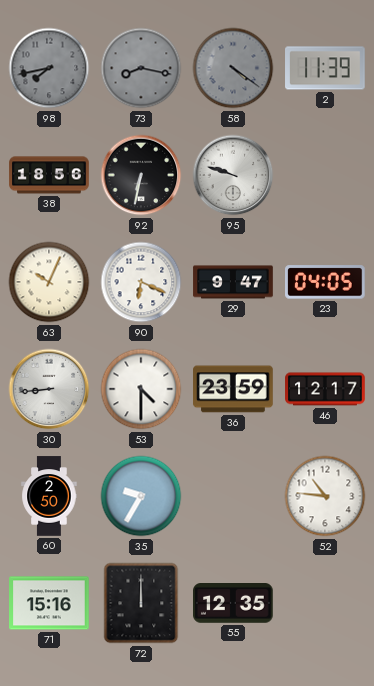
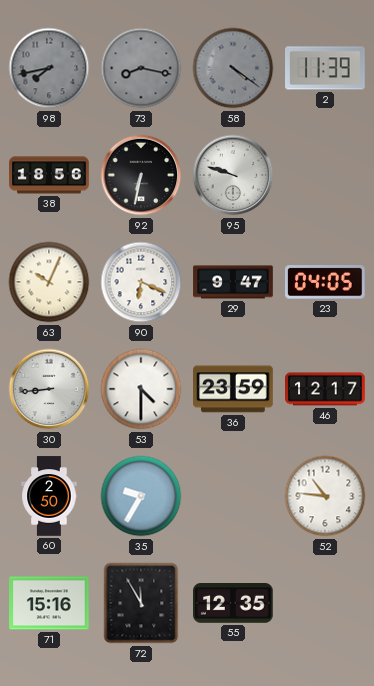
72: 12:00 -> 11:55 (141, 603)
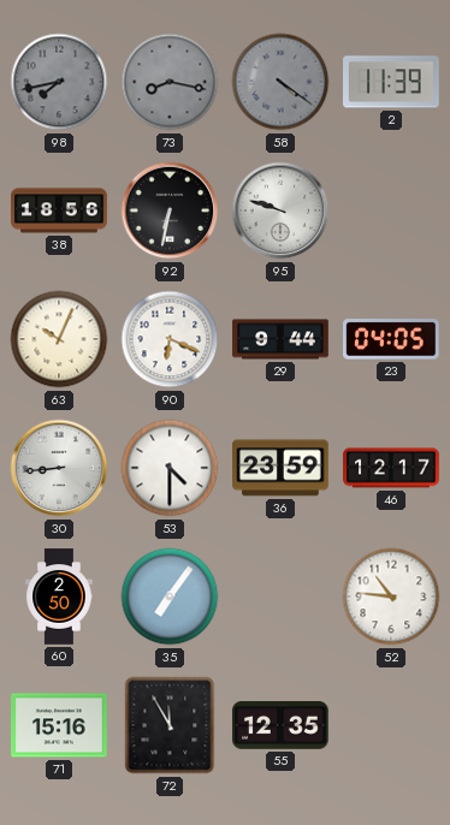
29: 9:47 -> 9:44 (280, 339)
35: 9:35 -> 7:06 (170, 597)
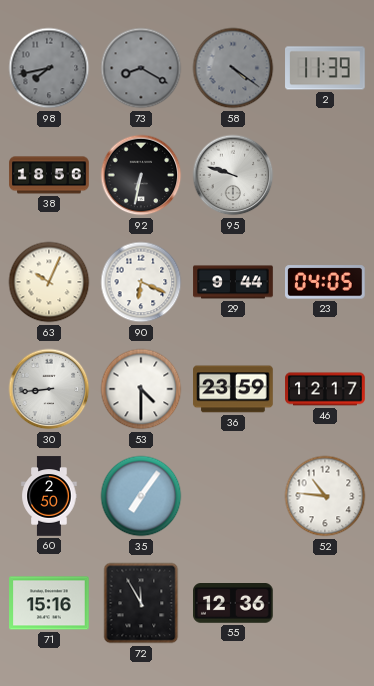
73: 8:17 -> 8:20 (141, 68)
55: 12:35 -> 12:36 (233, 604)
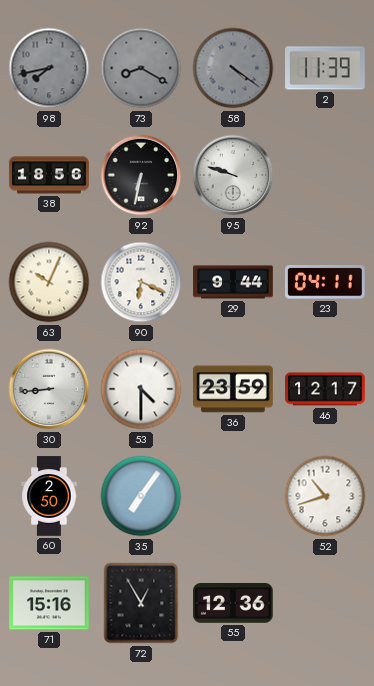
23: 04:05 -> 04:11 (326, 282)
52: 10:46 -> 10:42 (325, 496)
72: 11:55 -> 12:55 (141, 603)
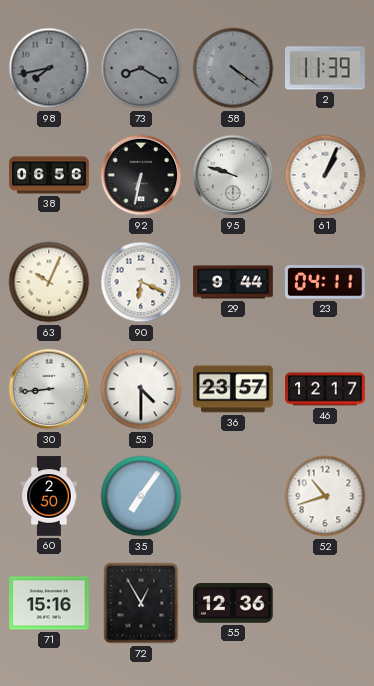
38: 18:56 -> 06:56 (49, 175)
61: none -> 1:04 (325, 175)
36: 23:59 -> 23:57 (233, 389)
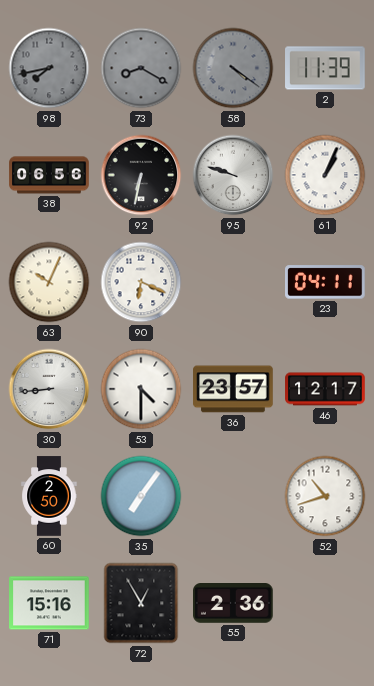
29: 9:44 -> none (233, 282)
55: 12:36 -> 2:36 (233, 604)
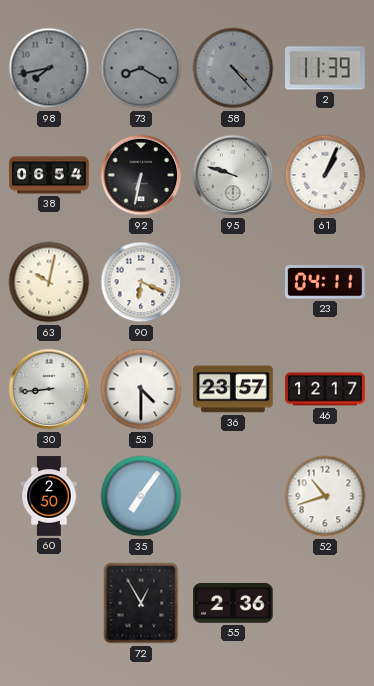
58: 4:21 -> 4:23 (233, 68)
38: 06:56 -> 06:54 (49, 175)
63: 10:04 -> 10:02 (49, 282)
71: 15:16 -> none (49, 603)
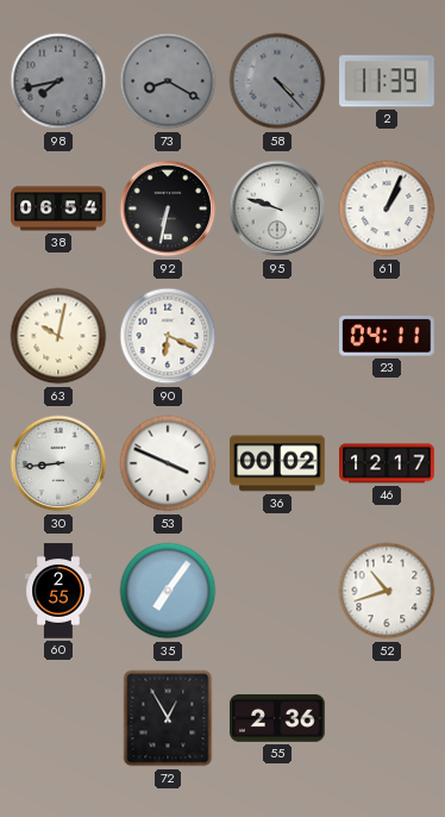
53: 4:30 -> 3:49 (168, 463)
36: 23:57 -> 00:02 (277, 463)
60: 2:50 -> 2:55 (58, 591)
